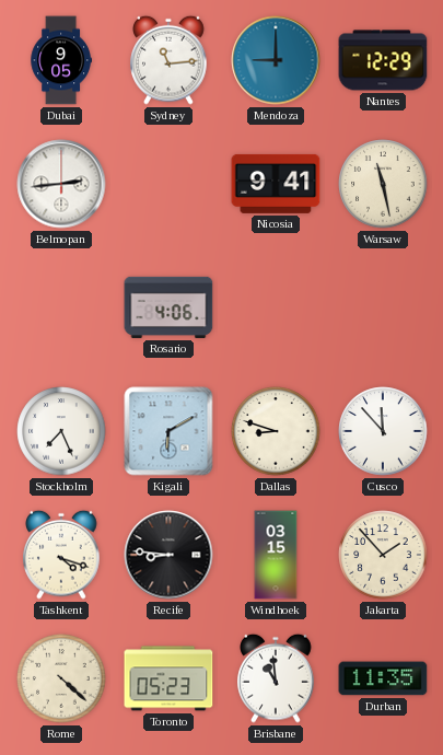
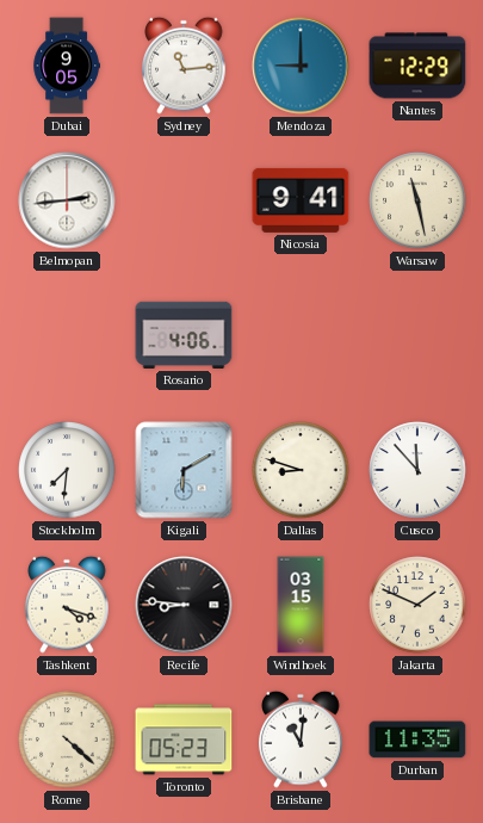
Stockholm: 7:26 -> 7:31 (67, 470)
Jakarta: 1:53 -> 1:49 (417, 605)
Brisbane: 10:59 -> 11:01 (301, 740)
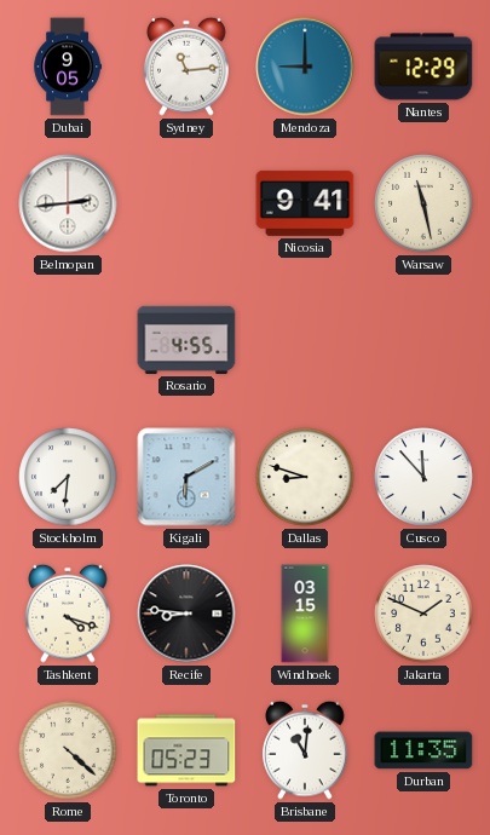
Rosario: 4:06 -> 4:55 (186, 340)
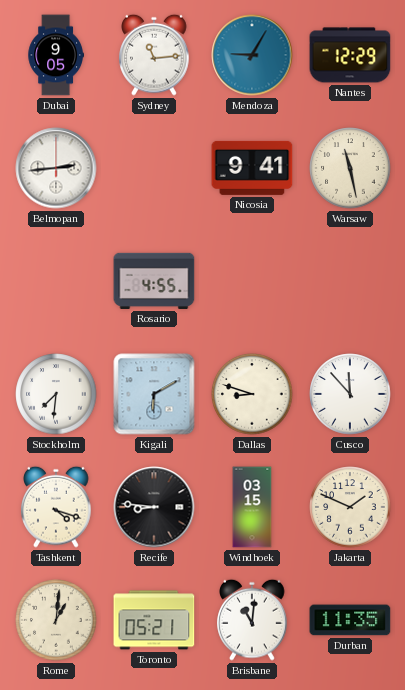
Mendoza: 9:00 -> 9:05 (252, 55)
Rome: 4:22 -> 1:01 (56, 620)
Toronto: 05:23 -> 05:21 (154, 620)
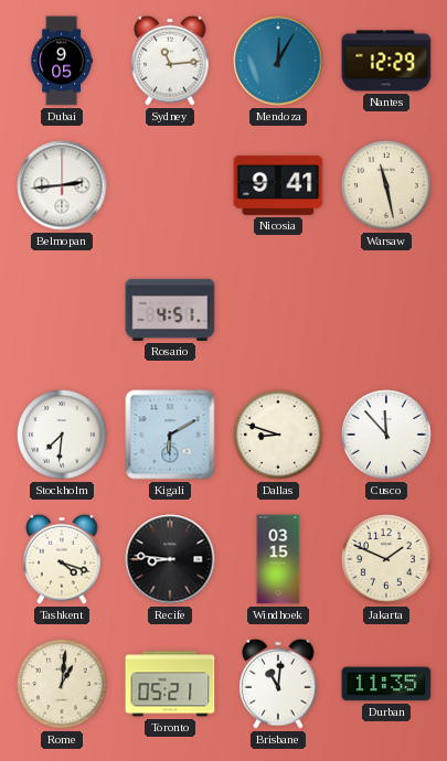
Mendoza: 9:05 -> 12:05 (278, 61)
Rosario: 4:55 -> 4:51 (170, 310)
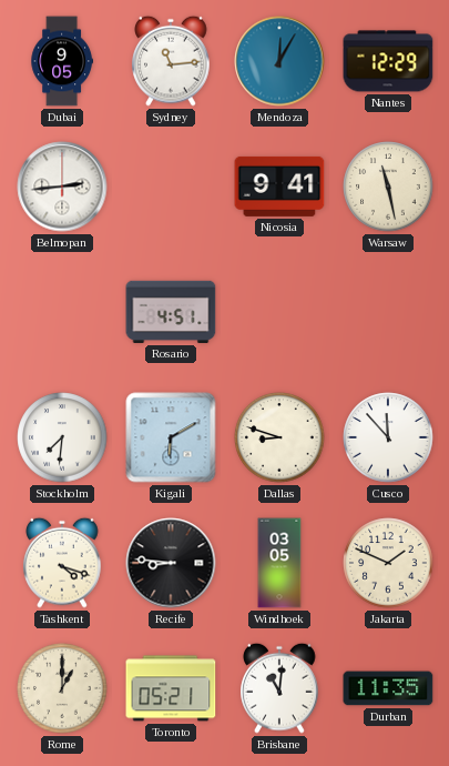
Windhoek: 03:15 -> 03:05 (279, 563)
Rome: 1:01 -> 1:00 (62, 688)
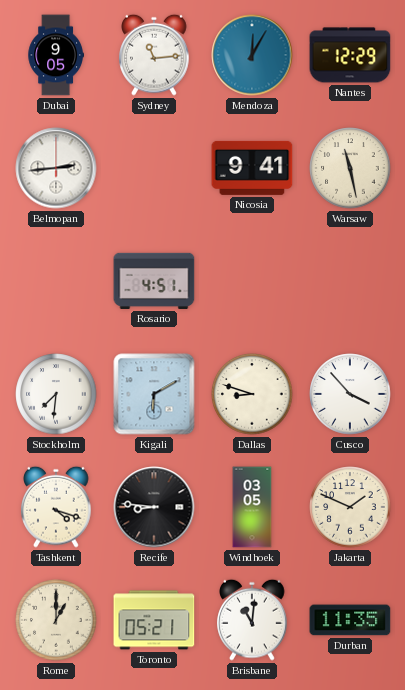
Cusco: 11:53 -> 3:53 (350, 394)
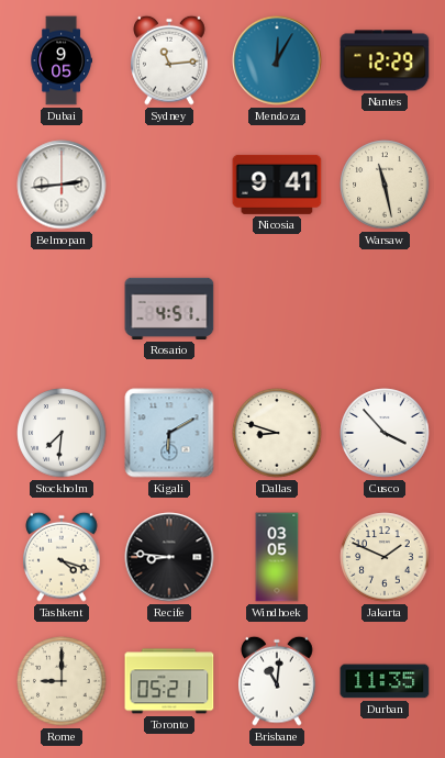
Rome: 1:00 -> 9:00 (62, 681)
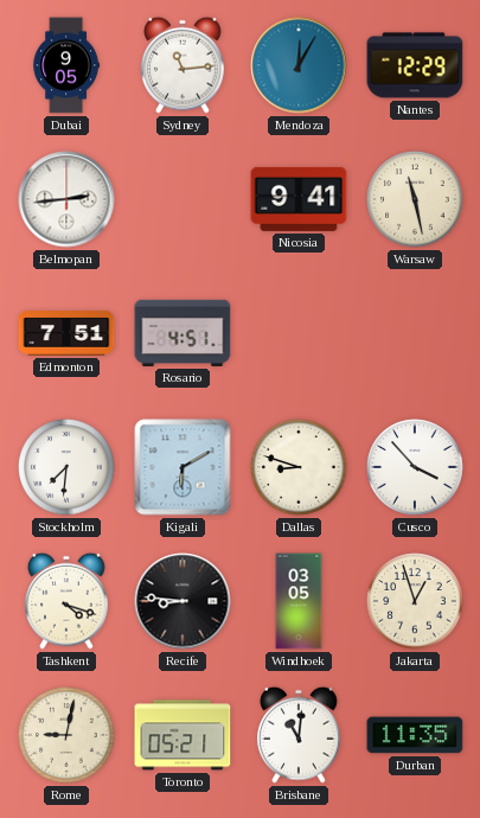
Edmonton: none -> 7:51 (66, 333)
Jakarta: 1:49 -> 12:57 (415, 601)
Rome: 9:00 -> 9:02 (66, 735)
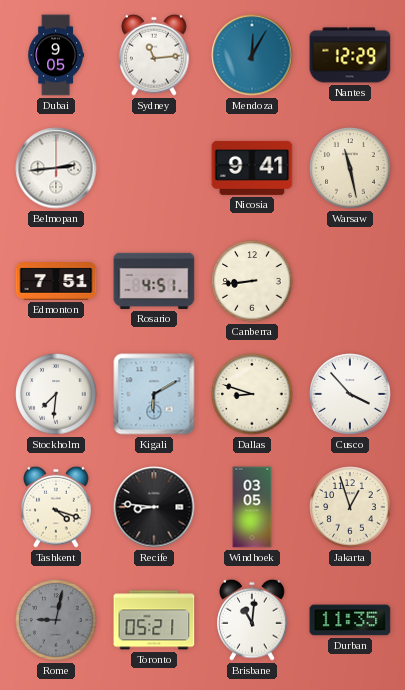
Canberra: none -> 8:44 (252, 281)
Rome dial: cream -> grey (56, 620)
